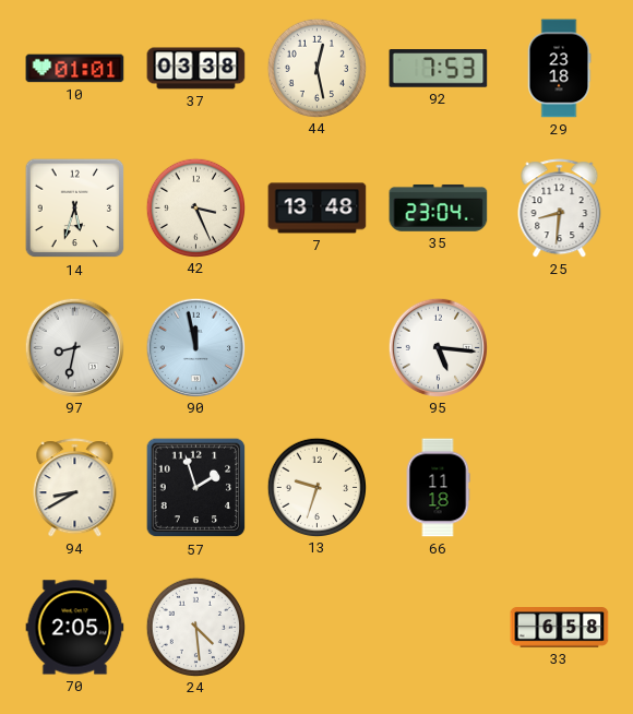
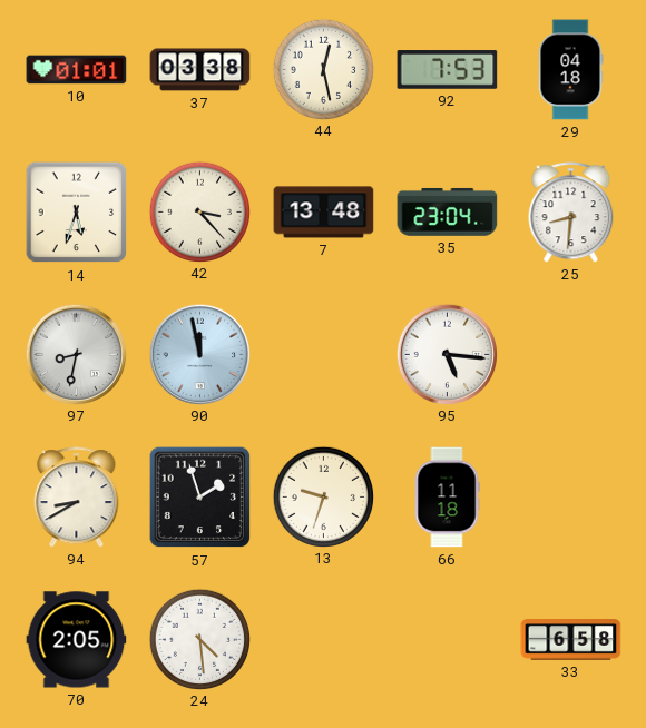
29: 23:18 -> 04:18 (570, 70)
42: 3:26 -> 3:23 (199, 211)
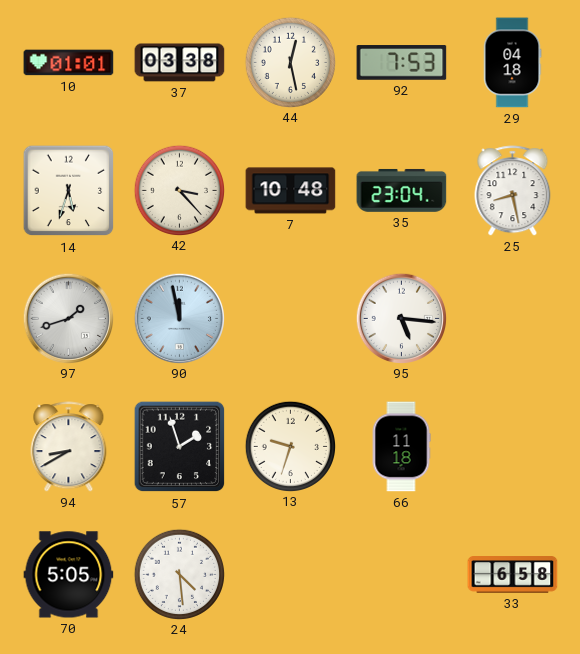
7: 13:48 -> 10:48 (291, 191)
25: 8:31 -> 8:28 (513, 191)
97: 8:32 -> 1:42 (68, 318)
70: 2:05 -> 5:05 (69, 575)
